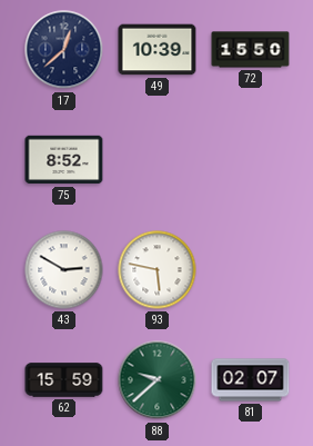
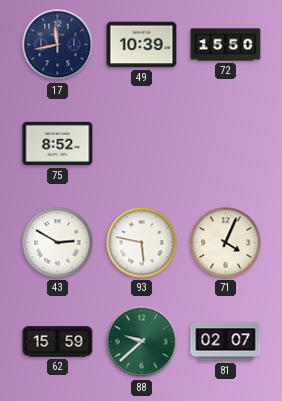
17: 12:38 -> 11:43 (58, 45)
71: none -> 4:04 (226, 243)
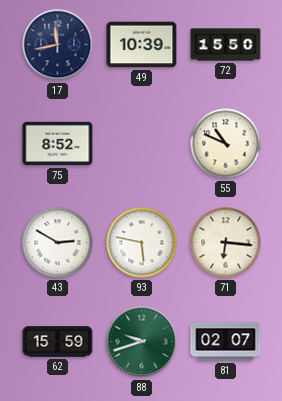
55: none -> 10:49 (226, 144)
71: 4:04 -> 6:16 (226, 243)
88: 9:38 -> 9:42 (142, 342)
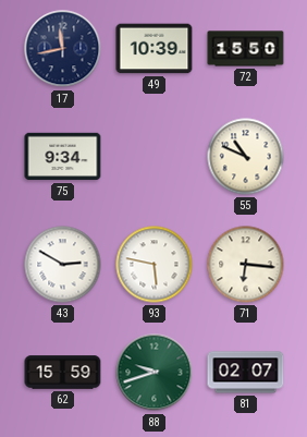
75: 8:52 -> 9:34 (63, 157)
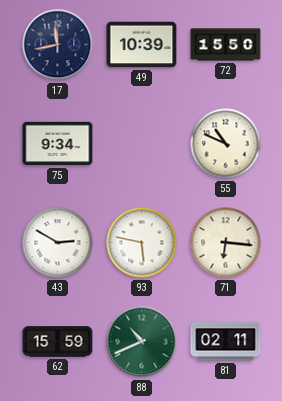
88: 9:42 -> 10:41 (142, 342)
81: 02:07 -> 02:11 (226, 342)
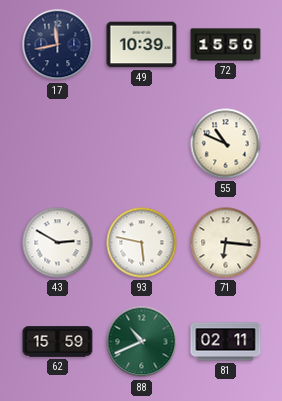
75: 9:34 -> none (58, 144)
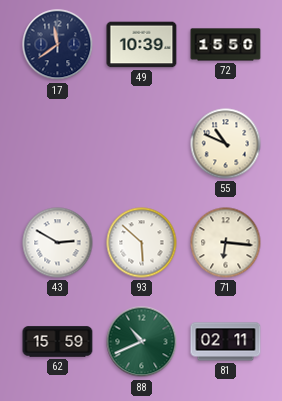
17: 11:43 -> 11:39 (58, 45)
93: 5:47 -> 5:52 (142, 243)
